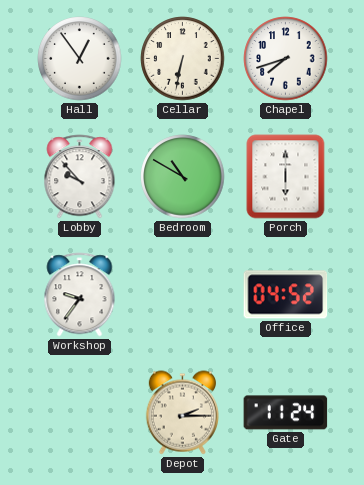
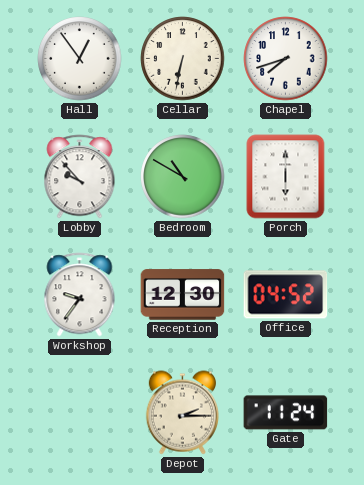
Reception: none -> 12:30 (183, 295)
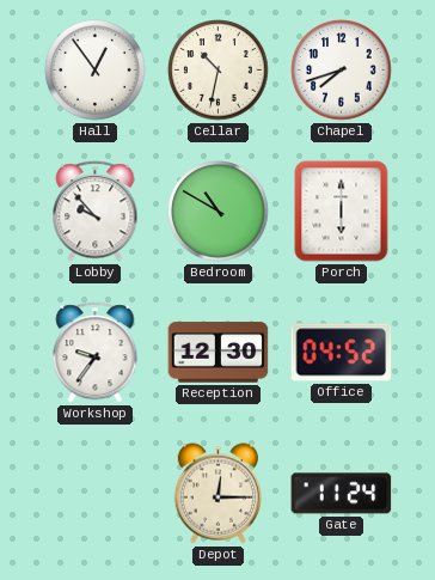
Cellar: 6:32 -> 10:32 (219, 71)
Depot: 2:15 -> 12:15 (217, 494)
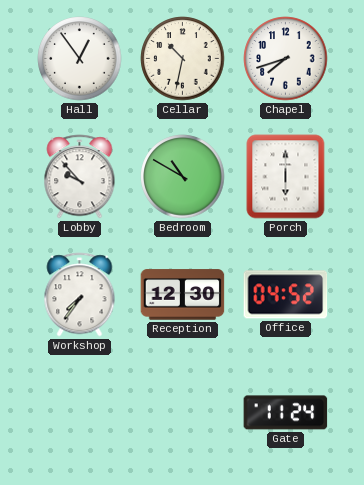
Workshop: 9:36 -> 7:36 (80, 295)
Depot: 12:15 -> none (217, 494)
